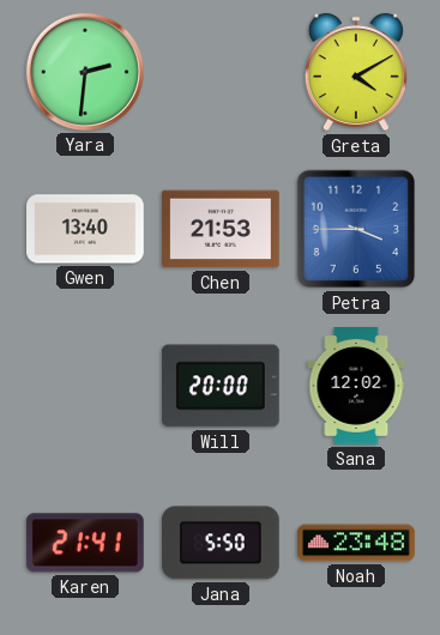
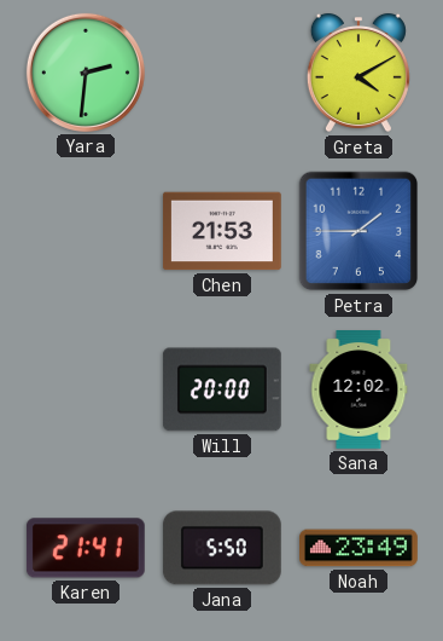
Gwen: 13:40 -> none (86, 229)
Petra: 3:45 -> 1:45 (359, 231)
Noah: 23:48 -> 23:49 (360, 548)
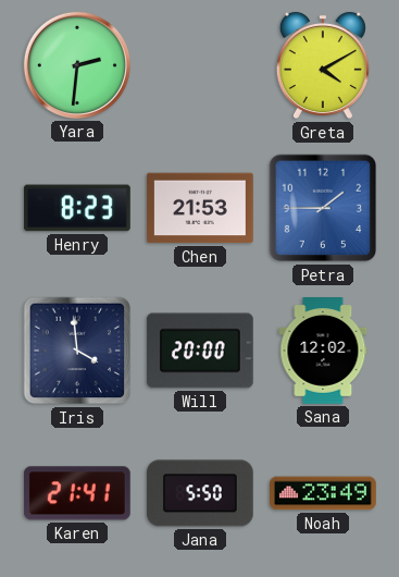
Henry: none -> 8:23 (77, 208)
Iris: none -> 3:59 (77, 351)
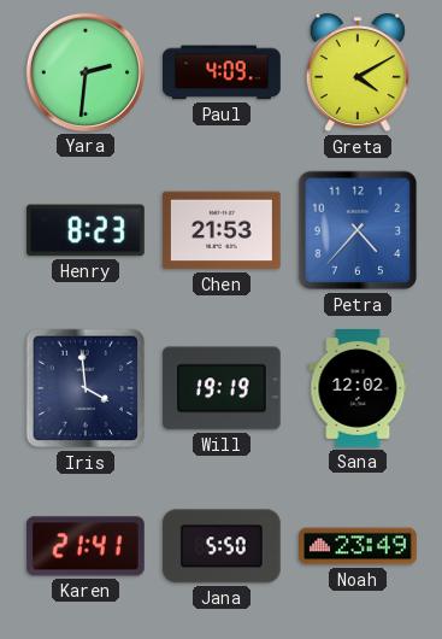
Paul: none -> 4:09 (223, 72)
Petra: 1:45 -> 4:37 (358, 230)
Will: 20:00 -> 19:19 (222, 388)
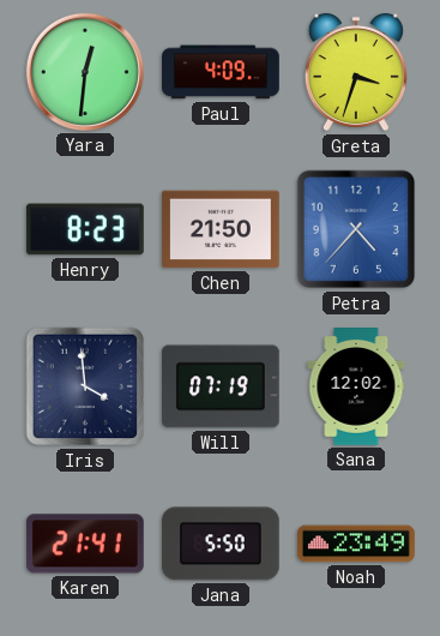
Yara: 2:31 -> 12:31 (85, 72)
Greta: 4:10 -> 3:33 (356, 72)
Chen: 21:53 -> 21:50 (222, 229)
Will: 19:19 -> 07:19 (221, 386)
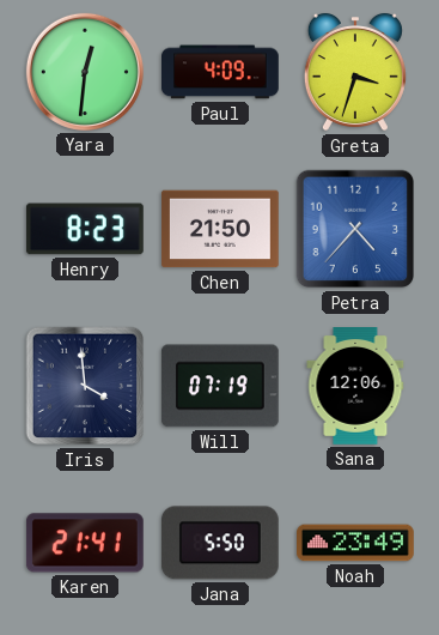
Sana: 12:02 -> 12:06 (355, 387)
